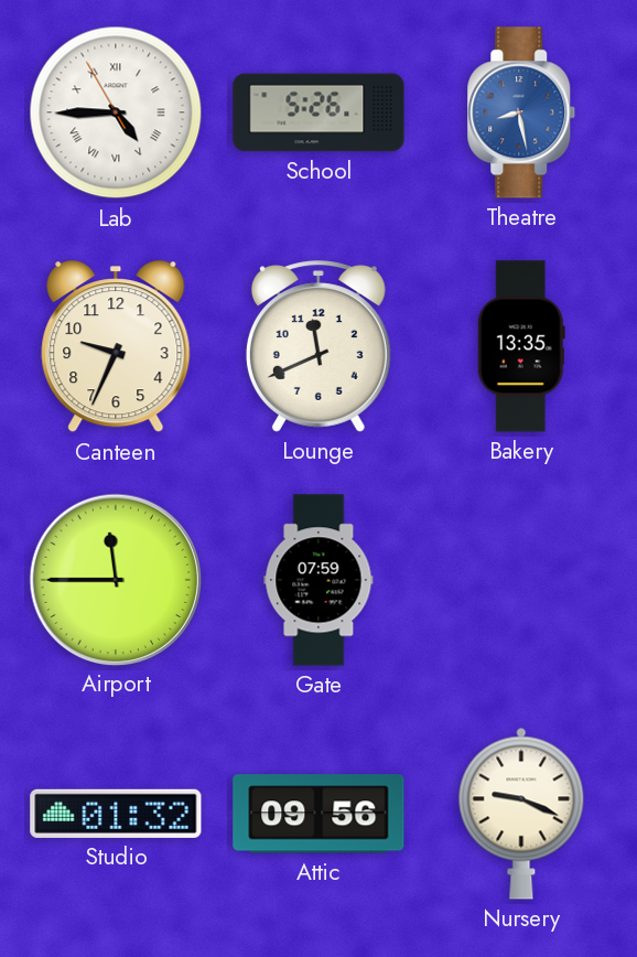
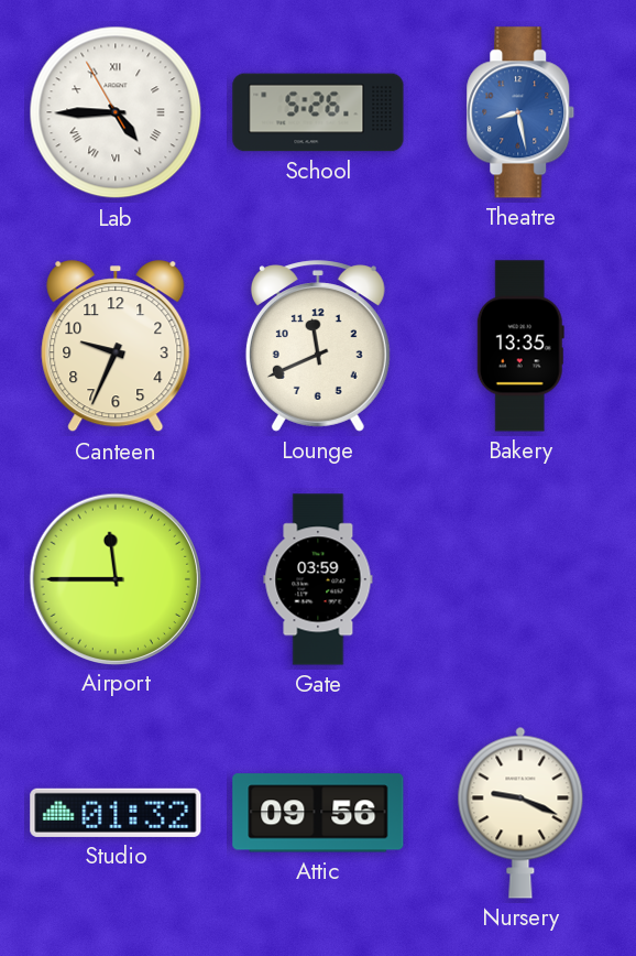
Gate: 07:59 -> 03:59 (318, 579)
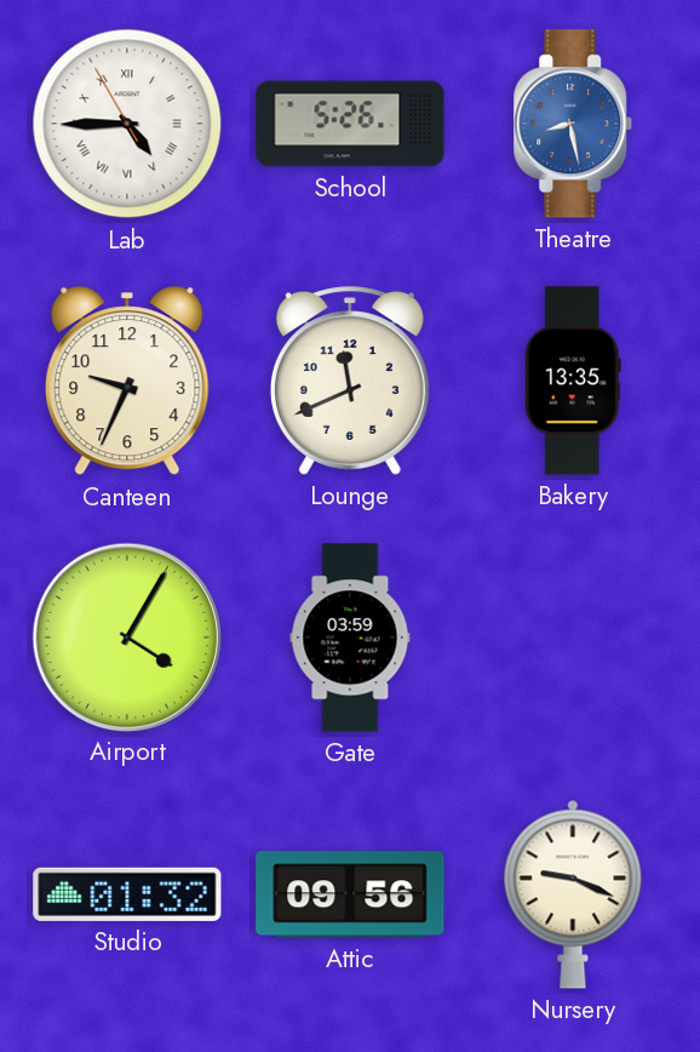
Airport: 11:45 -> 4:05 (126, 636)
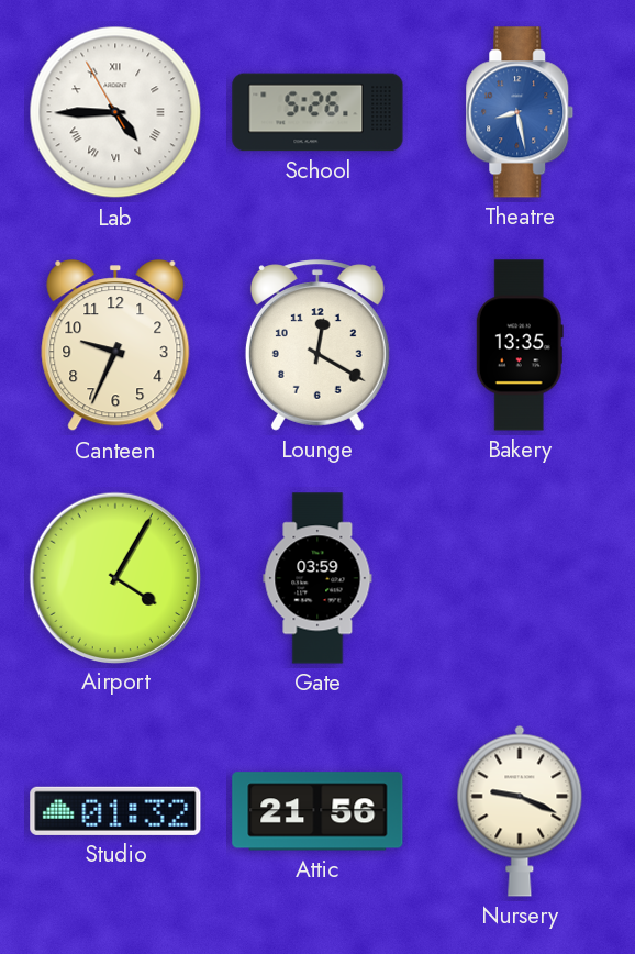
Lounge: 11:41 -> 12:20 (317, 345)
Attic: 09:56 -> 21:56 (317, 811)
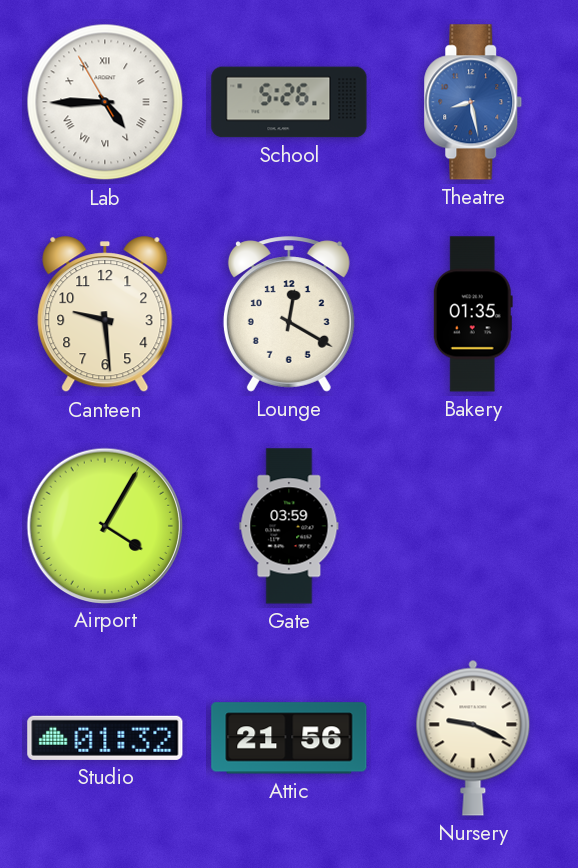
Canteen: 9:34 -> 9:29 (105, 315)
Bakery: 13:35 -> 01:35 (473, 314)
